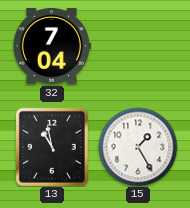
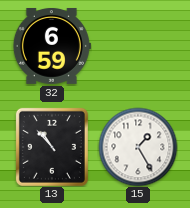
32: 7:04 -> 6:59 (52, 46)
13: 10:58 -> 10:53 (52, 147)
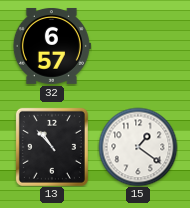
32: 6:59 -> 6:57 (52, 46)
15: 1:25 -> 1:21 (138, 147)
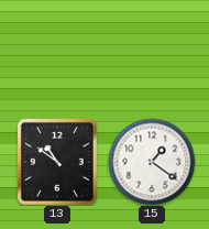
32: 6:57 -> none (52, 46)
13: 10:53 -> 10:51 (57, 162)
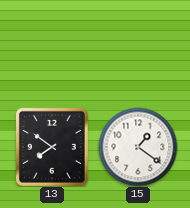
13: 10:51 -> 7:51 (52, 147)
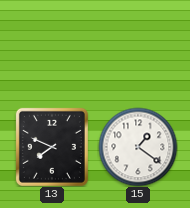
13: 7:51 -> 7:49 (52, 147)
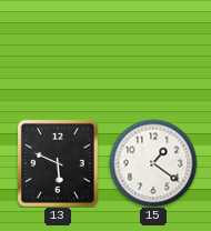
13: 7:49 -> 5:49 (58, 163)
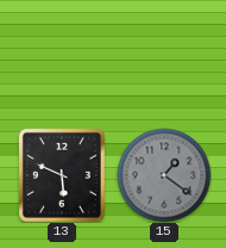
15 dial: white -> grey (164, 175)
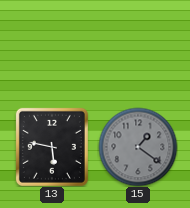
13: 5:49 -> 5:47 (52, 147)
